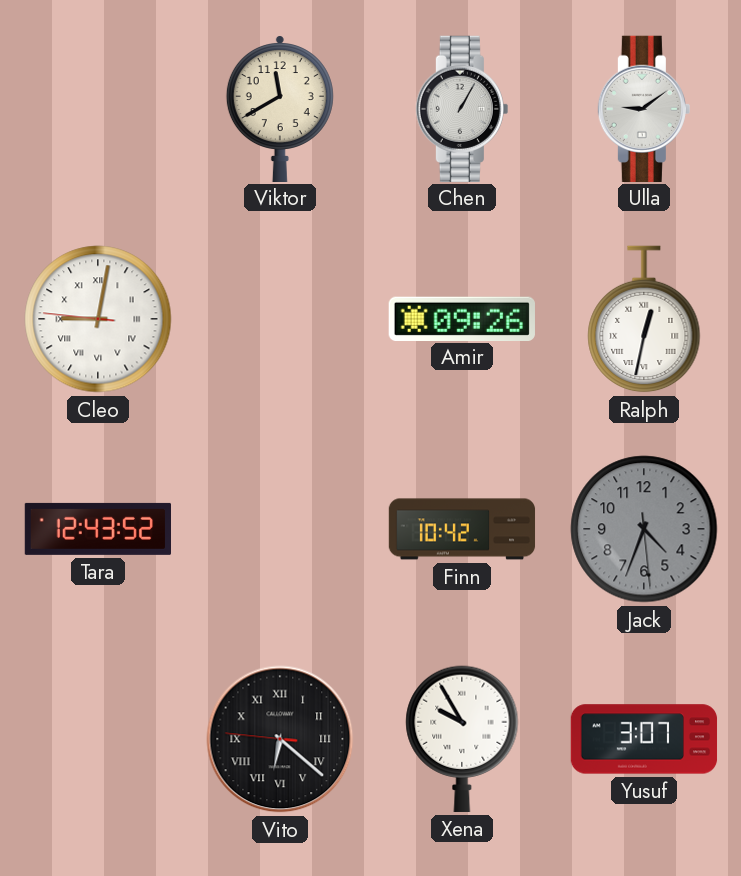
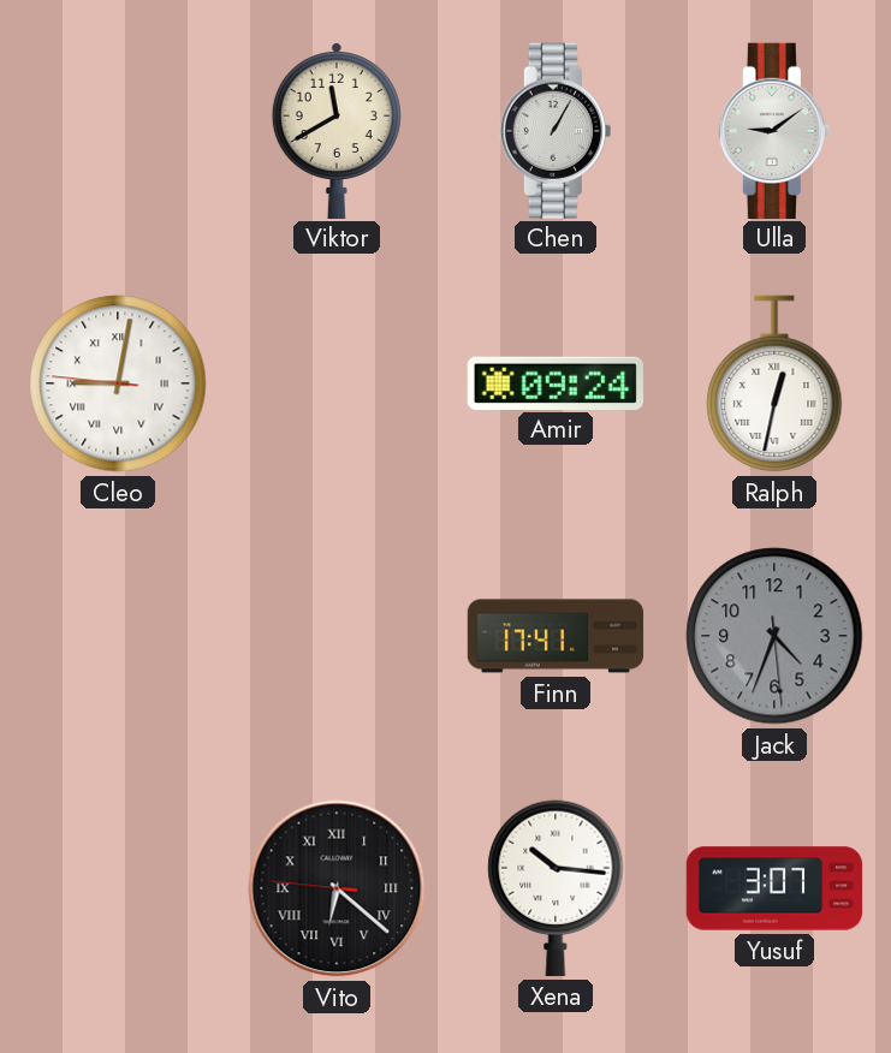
Amir: 09:26 -> 09:24 (556, 382)
Tara: 12:43 -> none (97, 529)
Finn: 10:42 -> 17:41 (556, 636)
Xena: 9:55 -> 10:16 (556, 888)
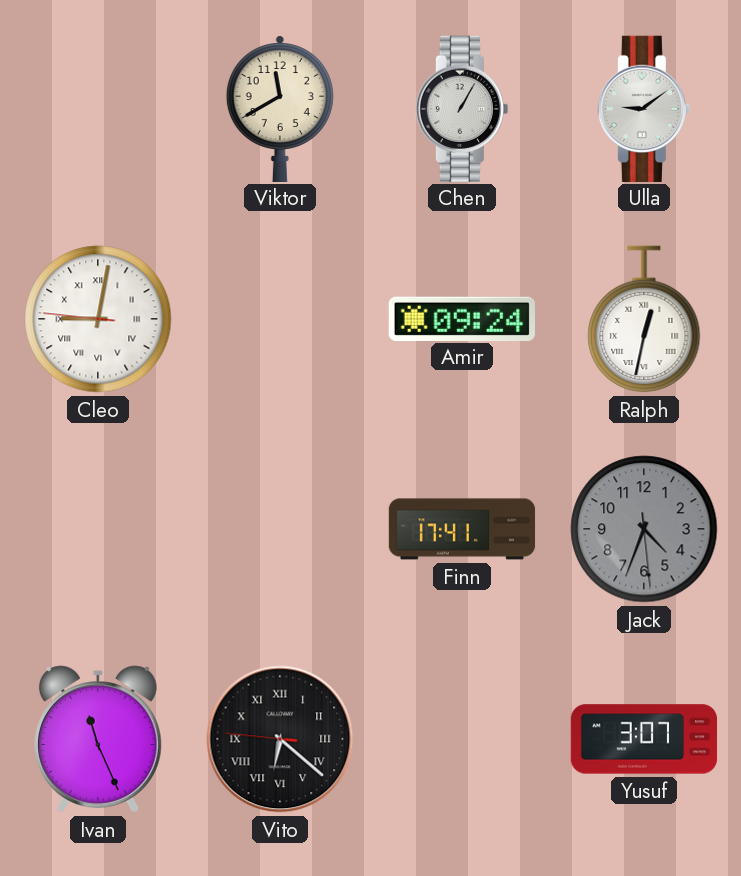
Ivan: none -> 11:26 (98, 739)
Xena: 10:16 -> none (556, 888)
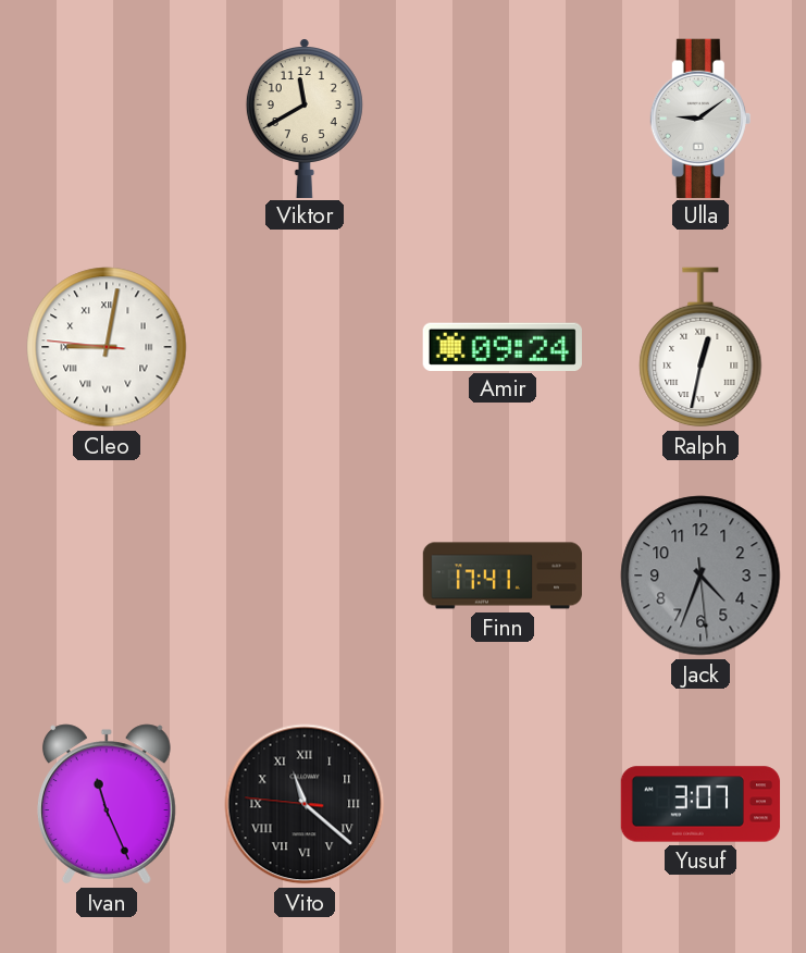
Chen: 1:05 -> none (462, 108)
Vito: 6:21 -> 11:21 (305, 804)
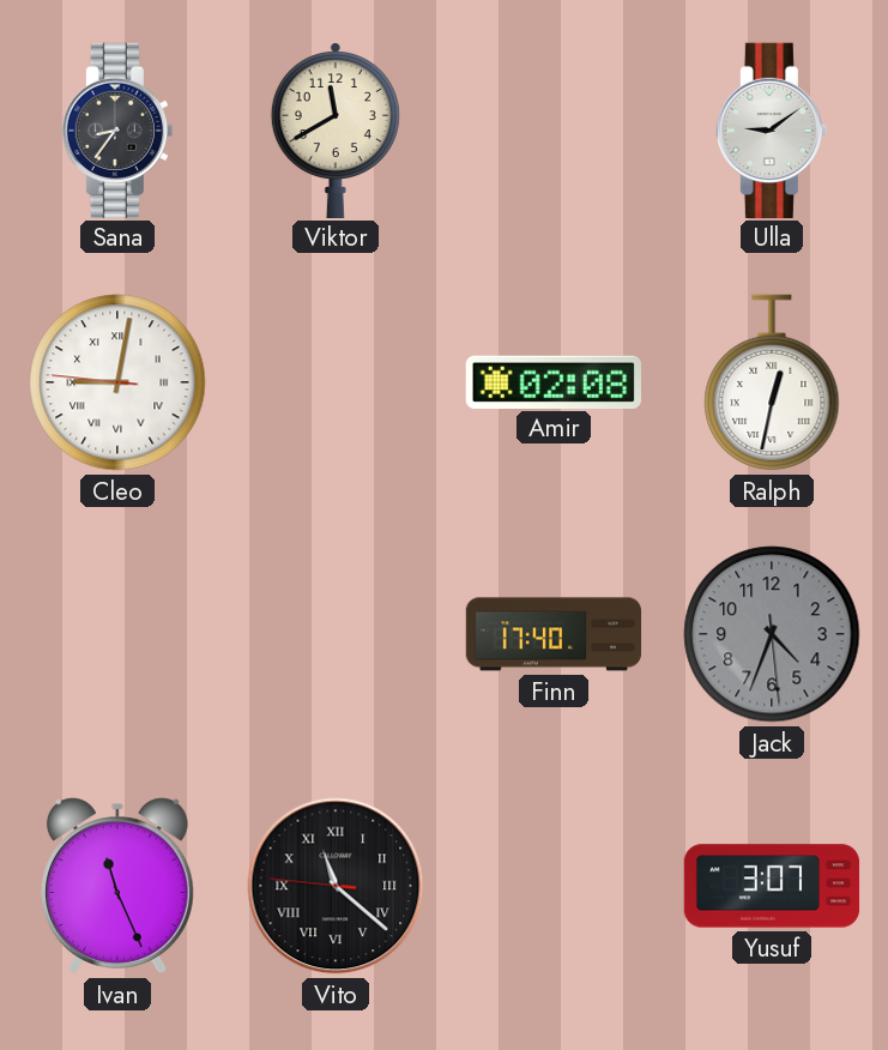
Sana: none -> 8:36 (117, 129)
Amir: 09:24 -> 02:08 (554, 381)
Finn: 17:41 -> 17:40 (554, 634)
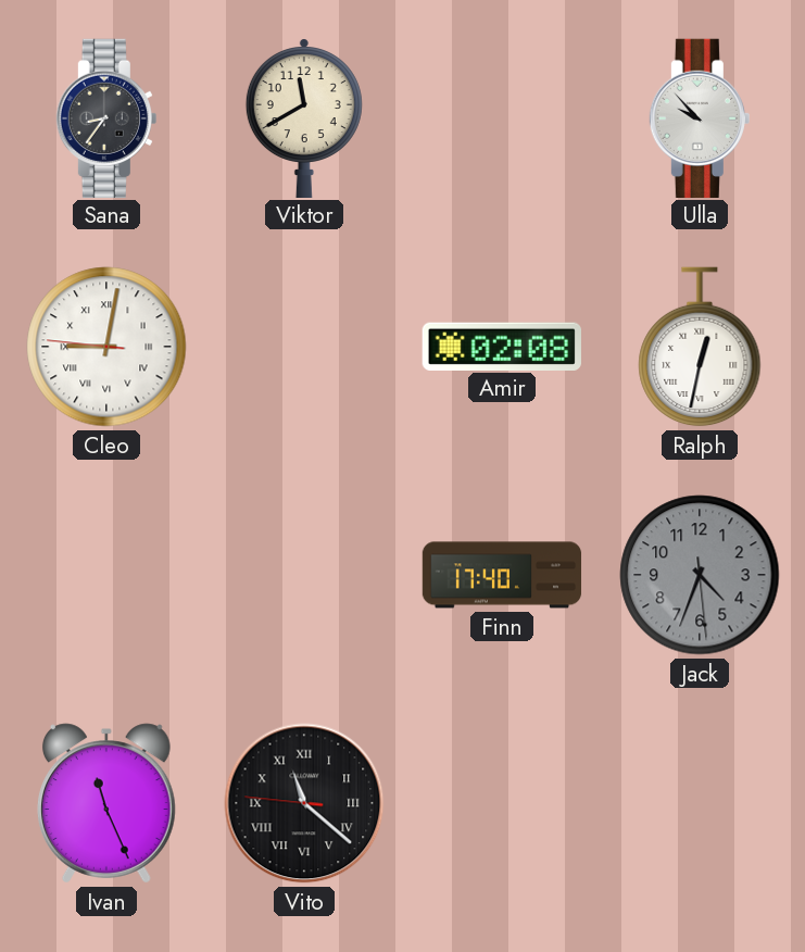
Ulla: 9:09 -> 9:53 (700, 117)
Yusuf: 3:07 -> none (772, 886)
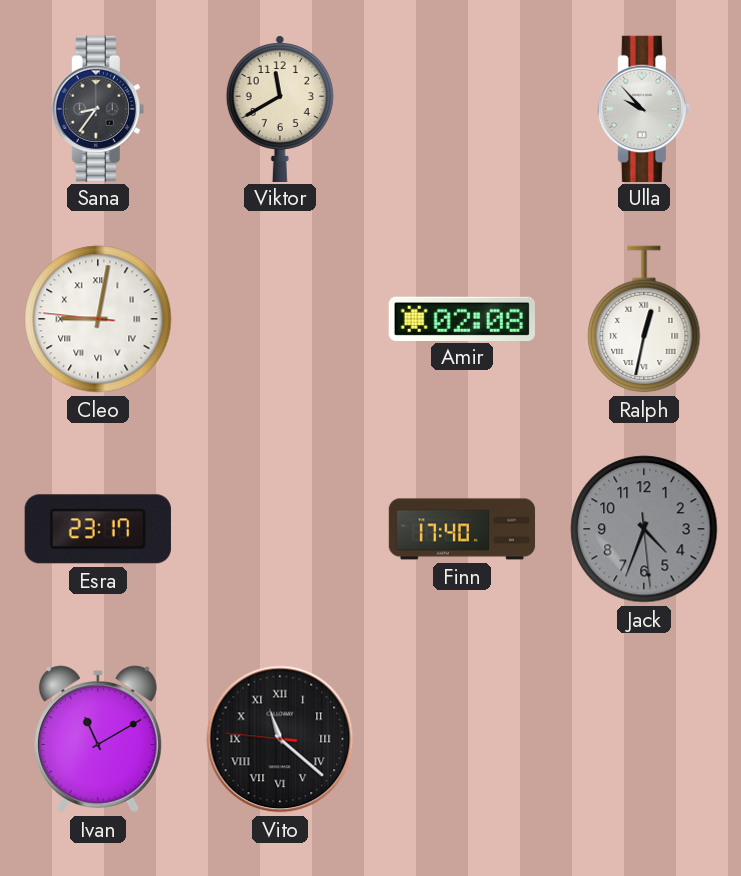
Esra: none -> 23:17 (98, 529)
Ivan: 11:26 -> 11:10 (98, 739)
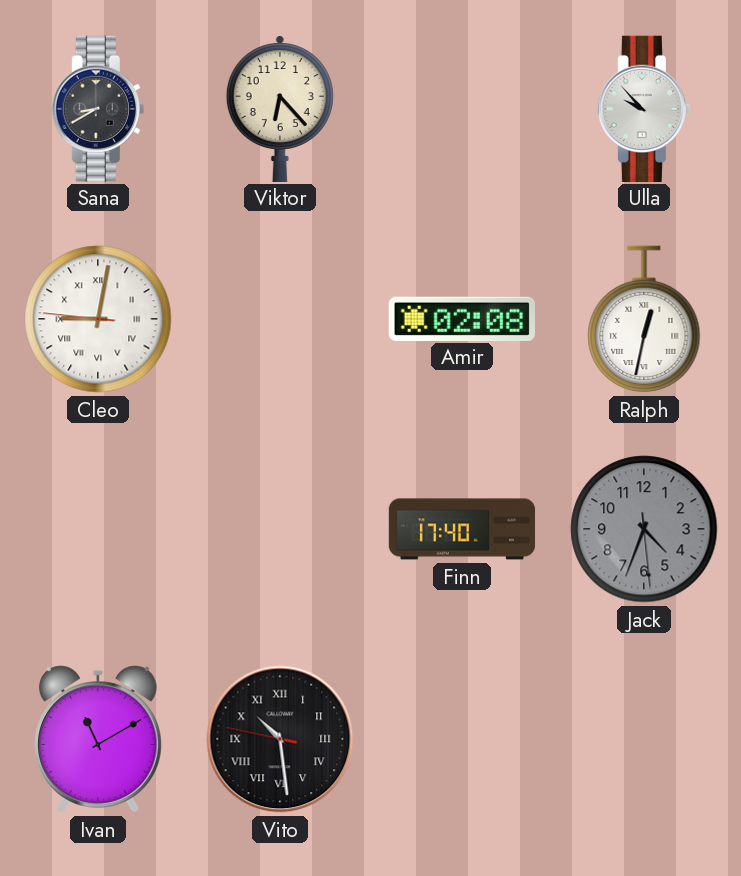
Sana: 8:36 -> 8:40 (98, 108)
Viktor: 11:40 -> 6:23 (280, 109)
Esra: 23:17 -> none (98, 529)
Vito: 11:21 -> 10:28 (280, 739)
